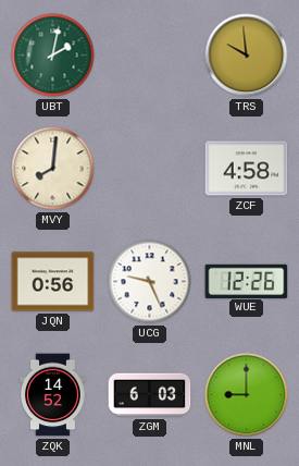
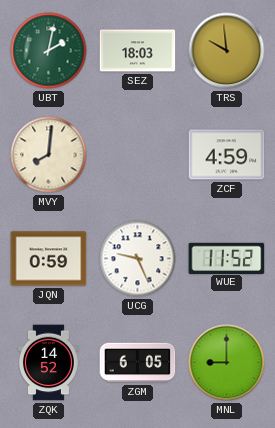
SEZ: none -> 18:03 (138, 51)
ZCF: 4:58 -> 4:59 (227, 155)
JQN: 0:56 -> 0:59 (49, 259)
WUE: 12:26 -> 11:52 (227, 258)
ZGM: 6:03 -> 6:05 (138, 363)
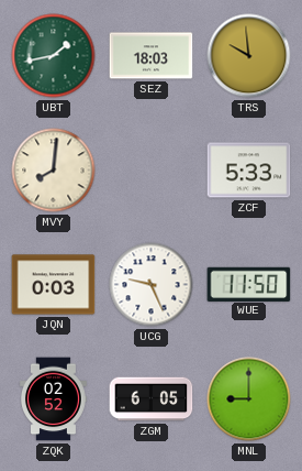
UBT: 2:02 -> 1:43 (54, 56)
ZCF: 4:59 -> 5:33 (249, 171)
JQN: 0:59 -> 0:03 (54, 285)
WUE: 11:52 -> 11:50 (249, 284)
ZQK: 14:52 -> 02:52 (53, 399)
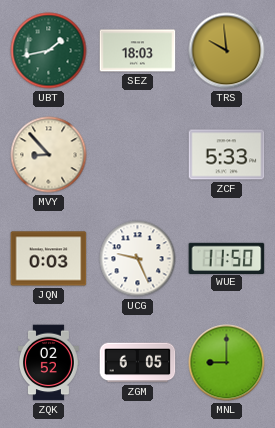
MVY: 8:01 -> 8:53 (49, 155)
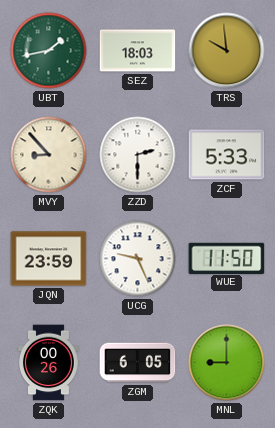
ZZD: none -> 2:30 (138, 155)
JQN: 0:03 -> 23:59 (49, 259)
ZQK: 02:52 -> 00:26 (48, 363)
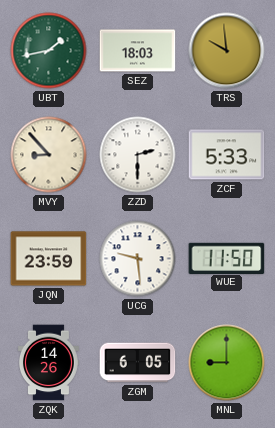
UCG: 9:26 -> 9:29 (138, 259)
ZQK: 00:26 -> 14:26 (48, 363)
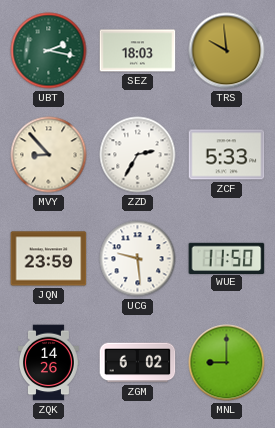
UBT: 1:43 -> 2:17 (49, 51)
ZZD: 2:30 -> 2:35 (138, 155)
ZGM: 6:05 -> 6:02 (138, 363)
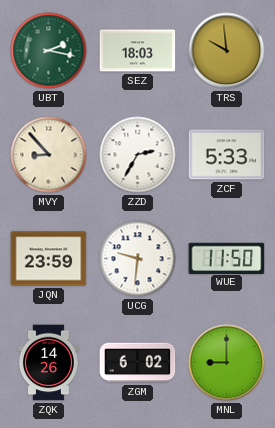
UCG: 9:29 -> 9:31 (138, 259)
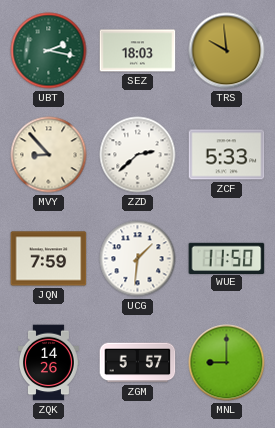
ZZD: 2:35 -> 2:38 (138, 155)
JQN: 23:59 -> 7:59 (49, 259)
UCG: 9:31 -> 1:31 (138, 259)
ZGM: 6:02 -> 5:57 (138, 363)
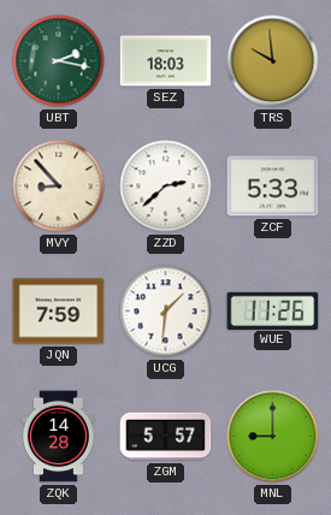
WUE: 11:50 -> 11:26 (273, 310)
ZQK: 14:26 -> 14:28 (58, 437)
